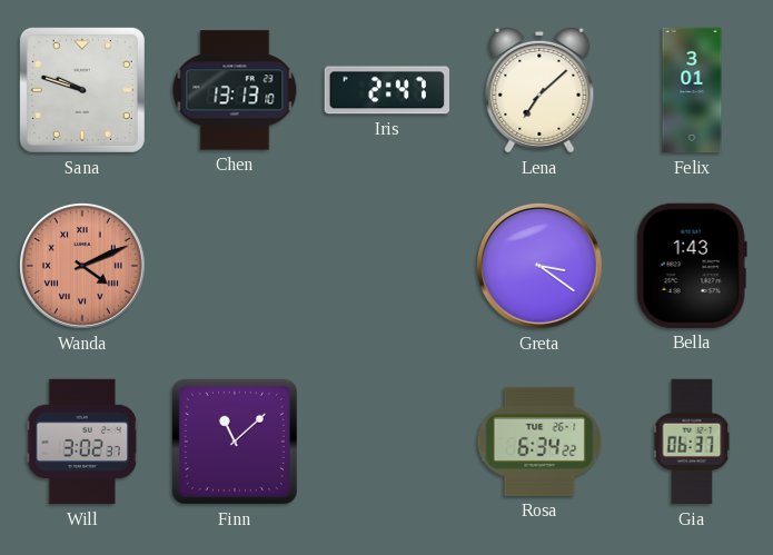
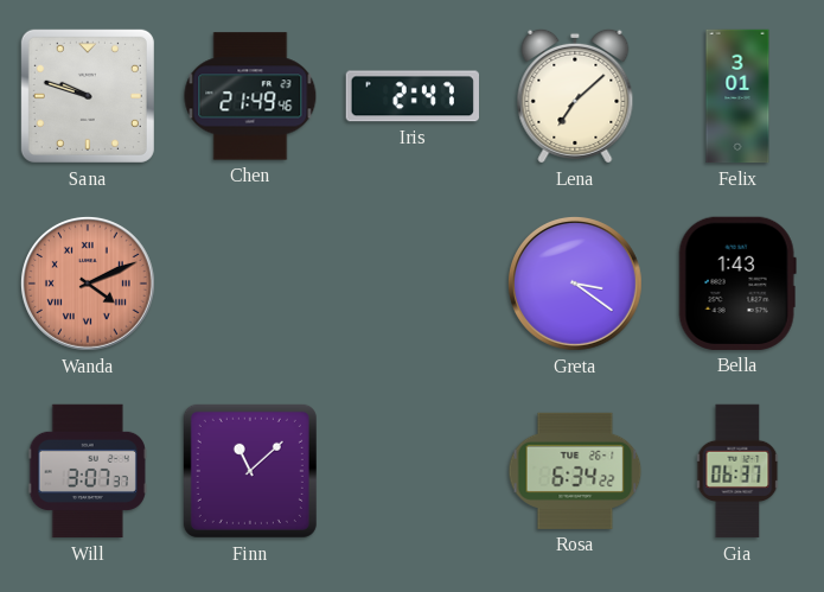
Chen: 13:13 -> 21:49 (250, 96)
Will: 3:02 -> 3:07 (88, 471)
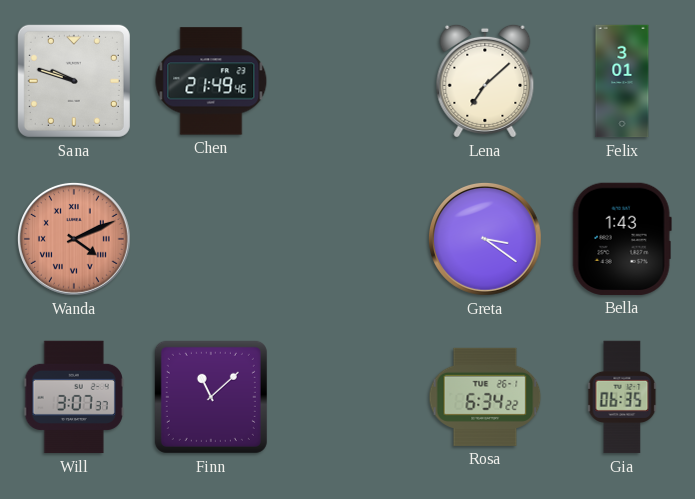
Iris: 2:47 -> none (411, 96)
Gia: 06:37 -> 06:35 (622, 397)
